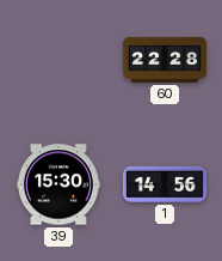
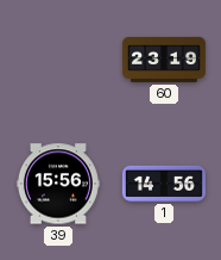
60: 22:28 -> 23:19 (164, 60)
39: 15:30 -> 15:56 (58, 184)
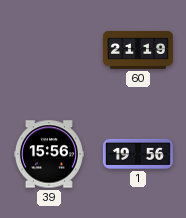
60: 23:19 -> 21:19 (138, 50)
1: 14:56 -> 19:56 (138, 154)
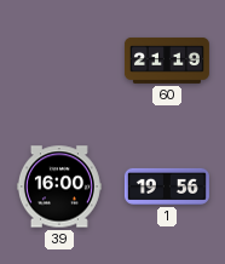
39: 15:56 -> 16:00 (59, 186)
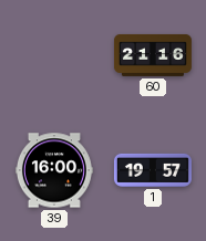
60: 21:19 -> 21:16 (153, 55)
1: 19:56 -> 19:57 (153, 170)
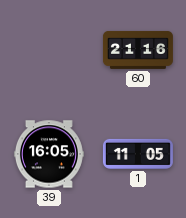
39: 16:00 -> 16:05 (49, 154)
1: 19:57 -> 11:05 (138, 154)
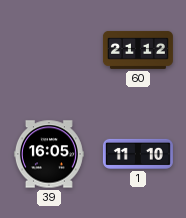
60: 21:16 -> 21:12 (138, 50)
1: 11:05 -> 11:10 (138, 154)
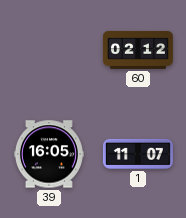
60: 21:12 -> 02:12 (138, 50)
1: 11:10 -> 11:07 (138, 154)
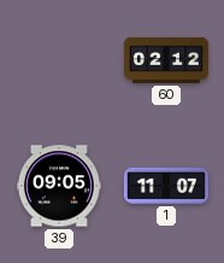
39: 16:05 -> 09:05 (59, 186)
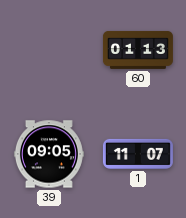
60: 02:12 -> 01:13 (138, 50)
